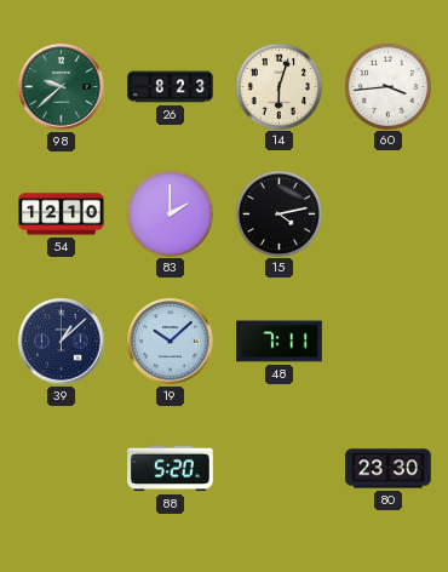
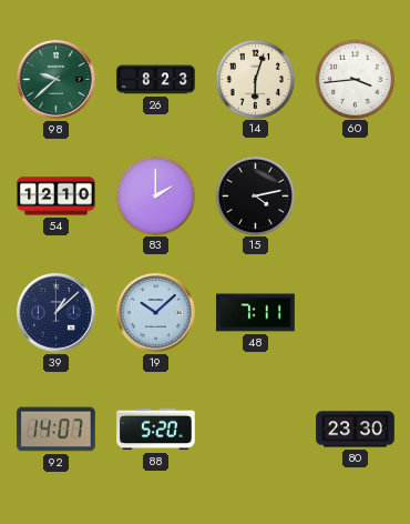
92: none -> 14:07 (57, 430)
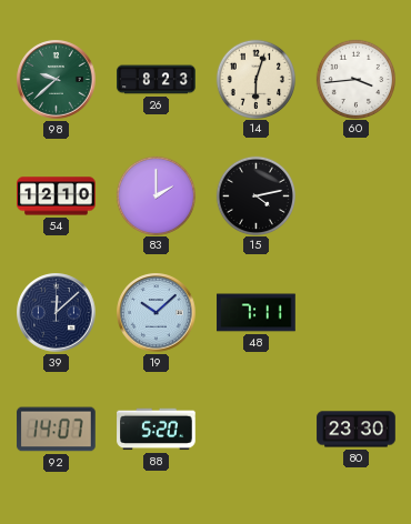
39: 1:08 -> 12:08 (57, 313)
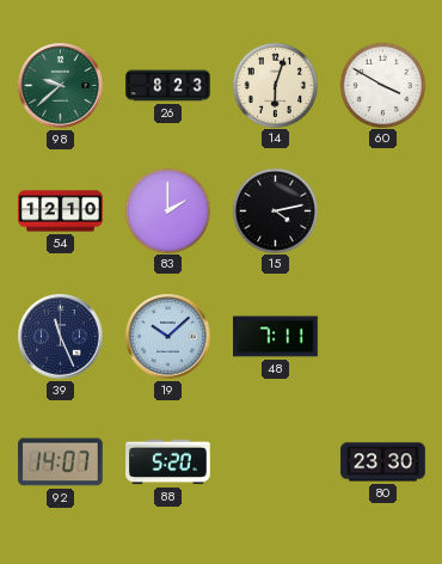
60: 3:44 -> 3:50 (382, 85)
39: 12:08 -> 11:26 (61, 337)
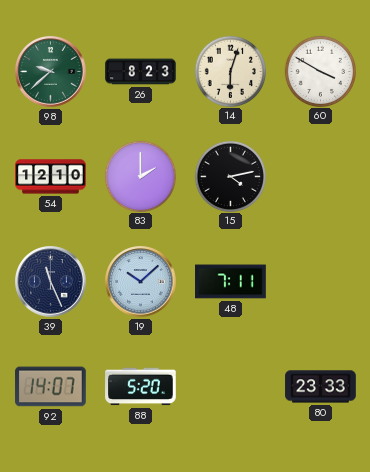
80: 23:30 -> 23:33 (321, 387)
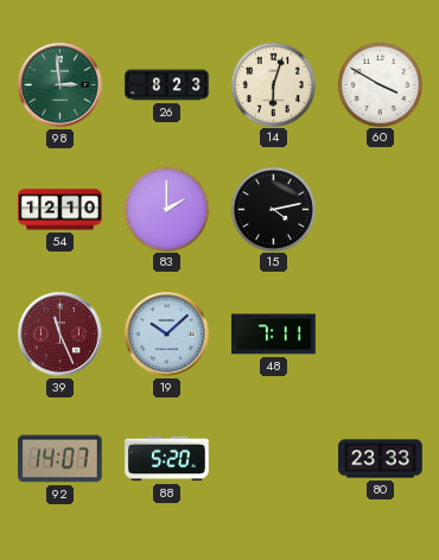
98: 9:38 -> 2:59 (61, 85)
39 dial: navy -> burgundy (61, 335)
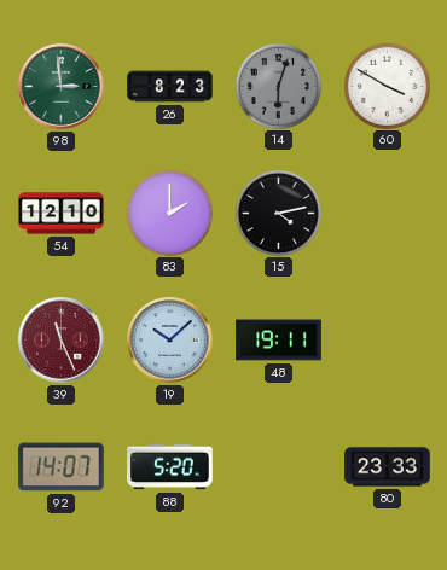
14 dial: cream -> grey (278, 86)
48: 7:11 -> 19:11 (279, 341)
